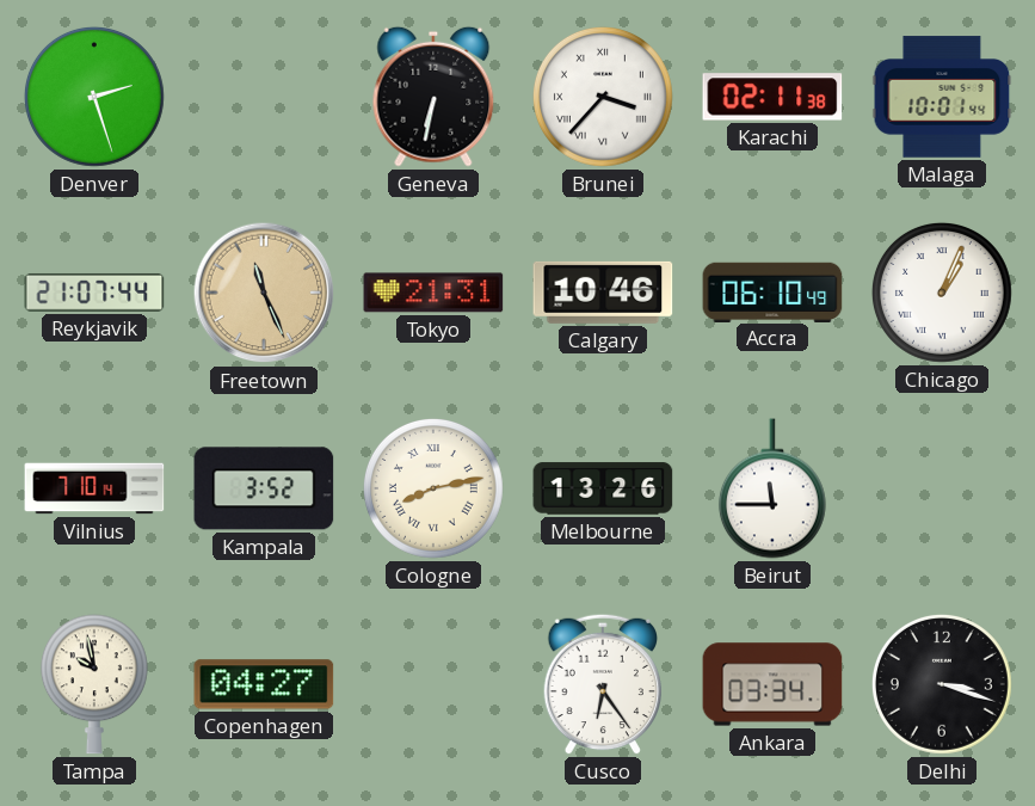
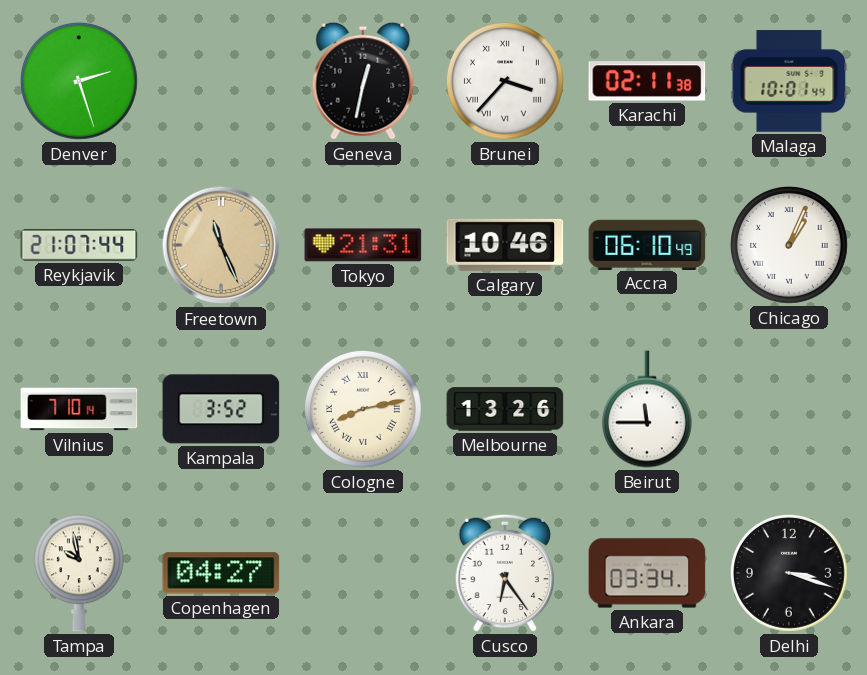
Geneva: 6:32 -> 12:32 (363, 81)
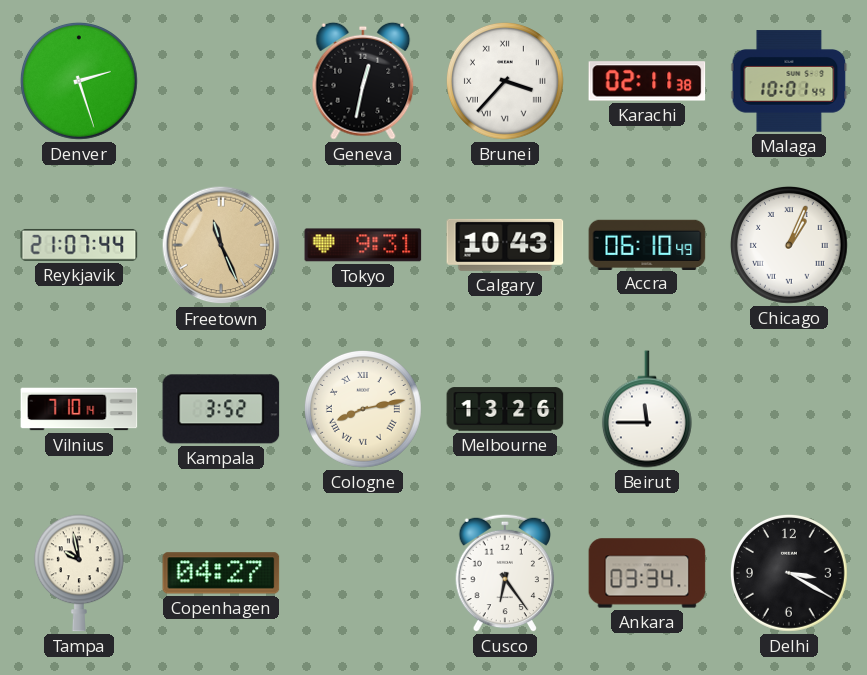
Tokyo: 21:31 -> 9:31 (363, 245)
Calgary: 10:46 -> 10:43 (505, 245)
Delhi: 3:18 -> 3:20 (789, 573)
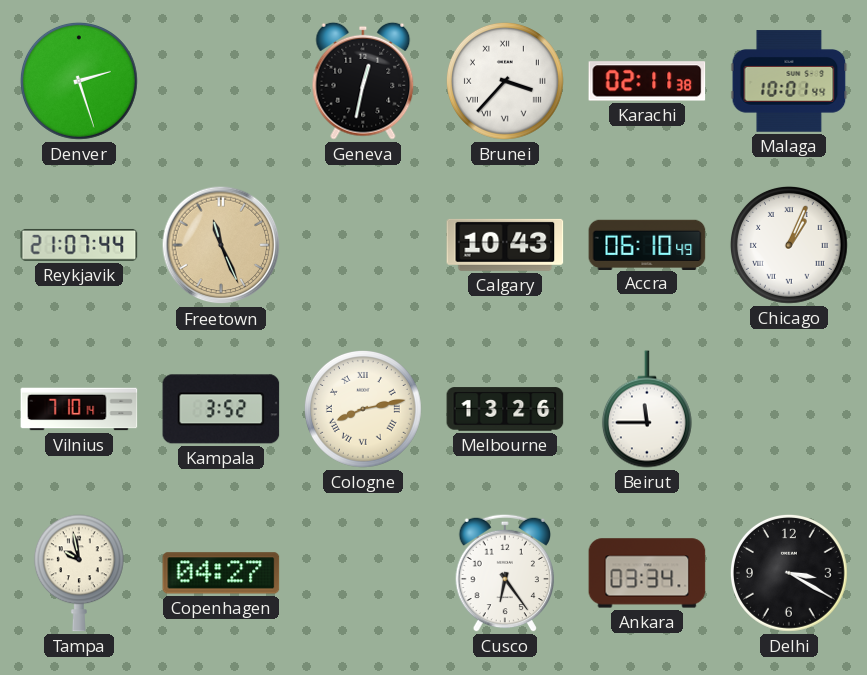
Tokyo: 9:31 -> none (363, 245)
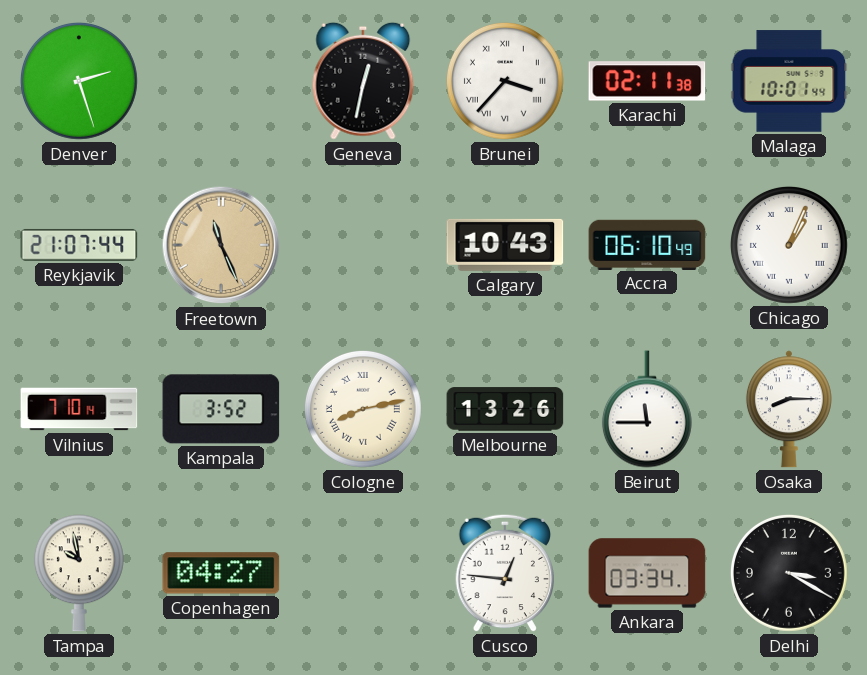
Osaka: none -> 8:15 (789, 409)
Cusco: 6:24 -> 12:46 (504, 573)
